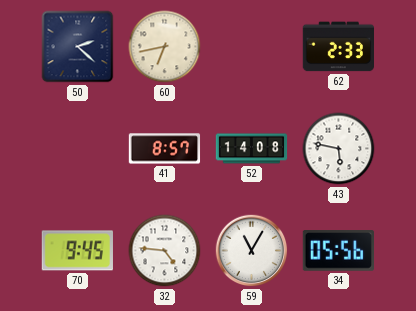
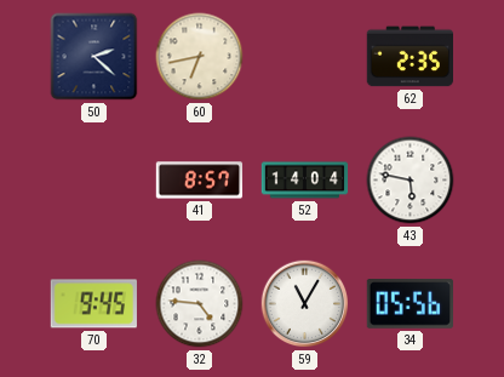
62: 2:33 -> 2:35 (409, 57)
52: 14:08 -> 14:04 (305, 181)
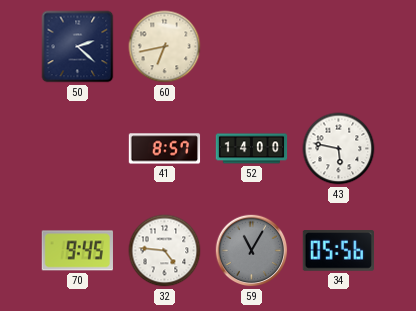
62: 2:35 -> none (409, 57)
52: 14:04 -> 14:00 (252, 149)
59 dial: white -> grey (252, 251)
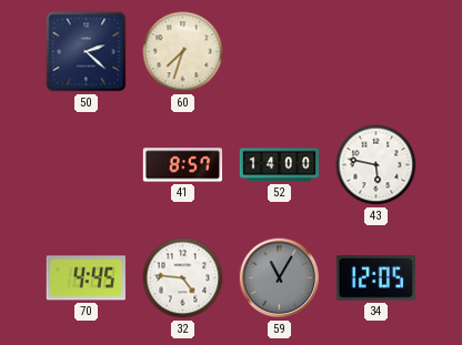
60: 6:43 -> 7:33 (183, 52)
70: 9:45 -> 4:45 (86, 278)
34: 05:56 -> 12:05 (375, 278)
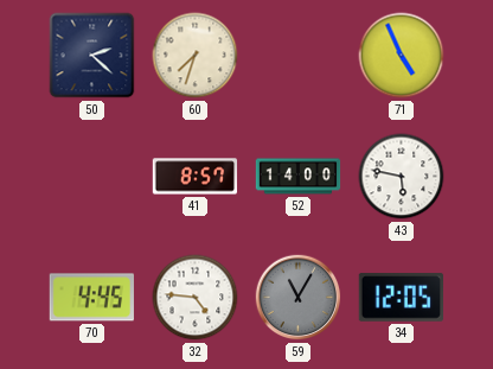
71: none -> 4:56 (402, 56)
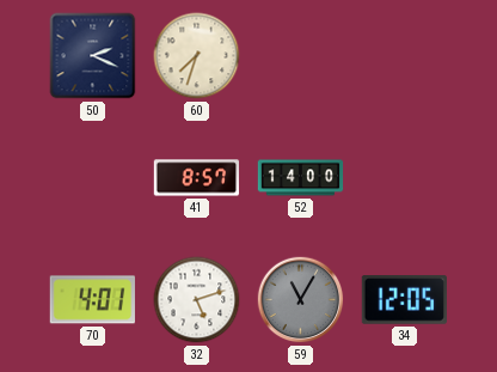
50: 2:22 -> 2:19 (93, 56)
71: 4:56 -> none (402, 56)
43: 5:47 -> none (402, 177)
70: 4:45 -> 4:01 (92, 300)
32: 4:46 -> 5:12 (197, 300)
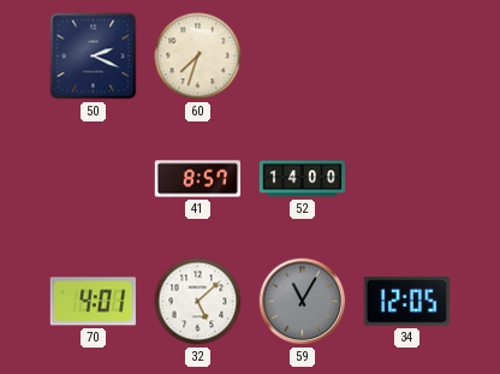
32: 5:12 -> 5:08 (198, 302)
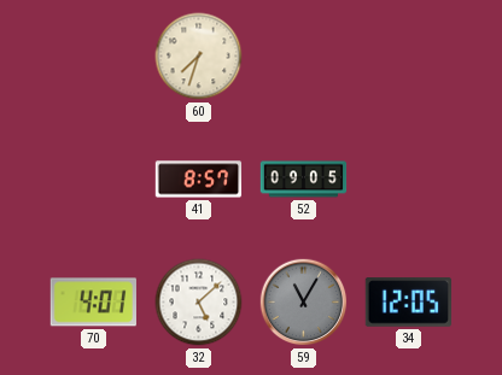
50: 2:19 -> none (94, 57)
52: 14:00 -> 09:05 (304, 180)
